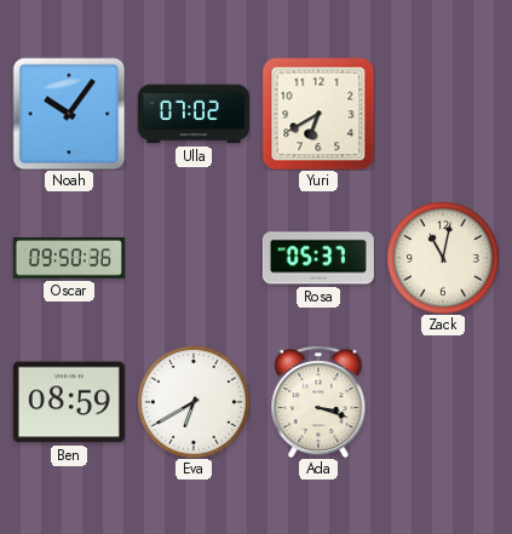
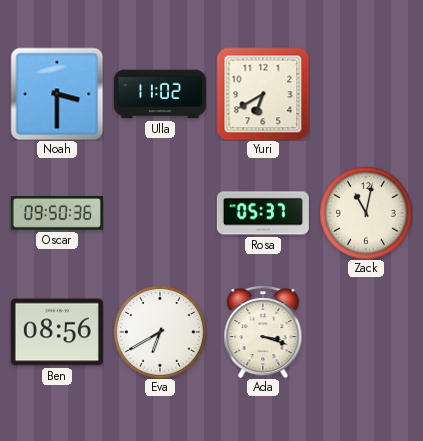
Noah: 10:06 -> 3:30 (57, 94)
Ulla: 07:02 -> 11:02 (160, 94)
Ben: 08:59 -> 08:56 (57, 332)
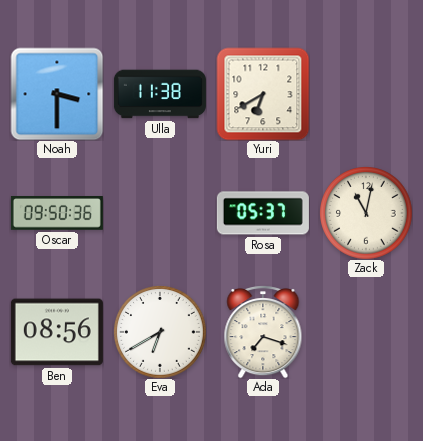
Ulla: 11:02 -> 11:38 (160, 94)
Ada: 3:18 -> 7:18 (263, 332)
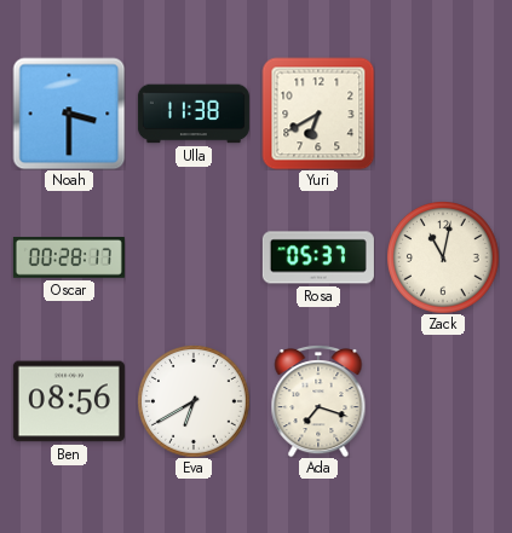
Oscar: 09:50 -> 00:28 (69, 259)
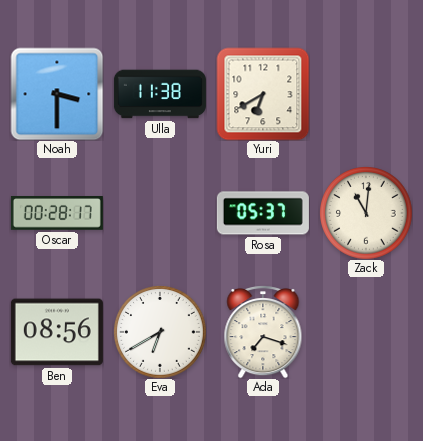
Zack: 11:02 -> 11:01 (366, 213)
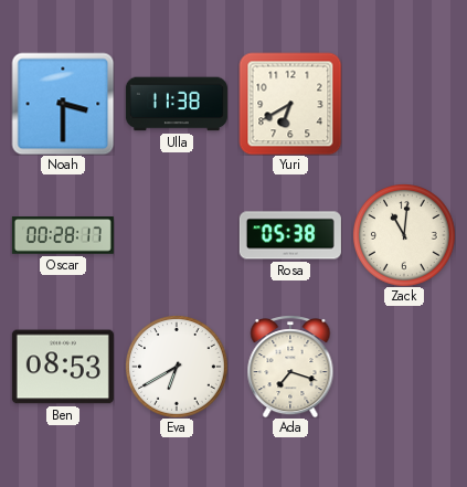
Rosa: 05:37 -> 05:38 (290, 235)
Ben: 08:56 -> 08:53 (63, 367)
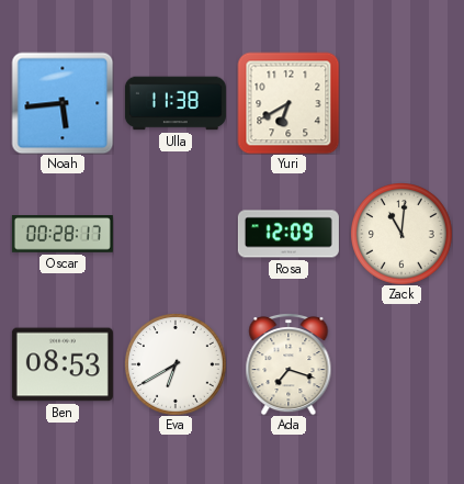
Noah: 3:30 -> 5:44 (63, 103)
Rosa: 05:38 -> 12:09 (288, 234)
